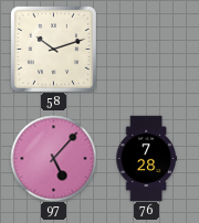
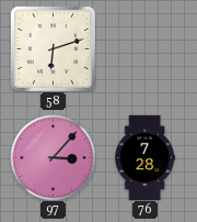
58: 10:12 -> 6:12 (53, 48)
97: 5:07 -> 3:07 (53, 157)
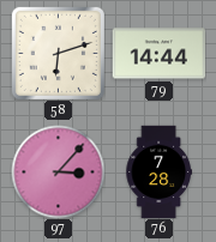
79: none -> 14:44 (158, 54)
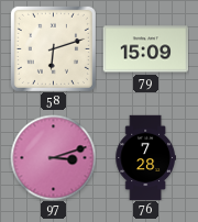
79: 14:44 -> 15:09 (145, 49)
97: 3:07 -> 3:12 (53, 157)
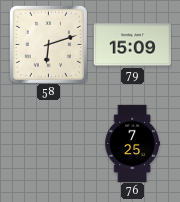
97: 3:12 -> none (53, 157)
76: 7:28 -> 7:25 (132, 143)
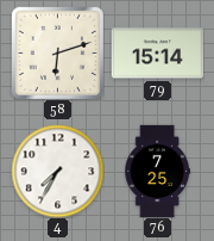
79: 15:09 -> 15:14 (157, 54)
4: none -> 7:35 (57, 171)
